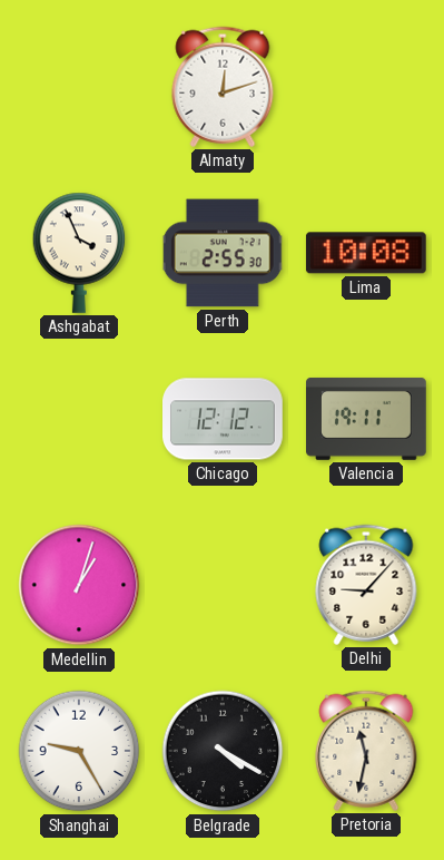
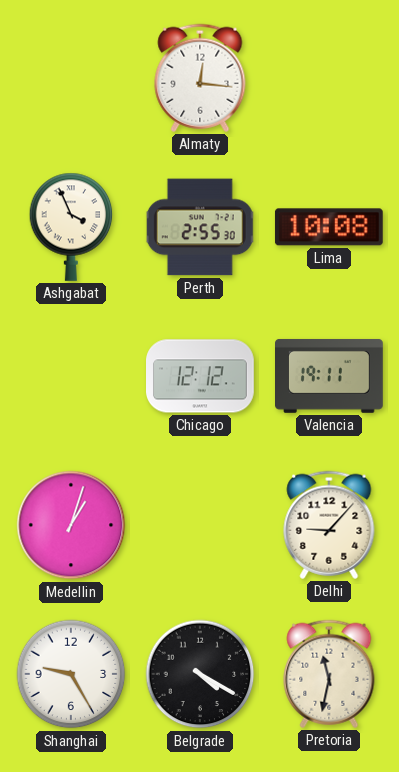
Almaty: 12:12 -> 12:16 (200, 78)
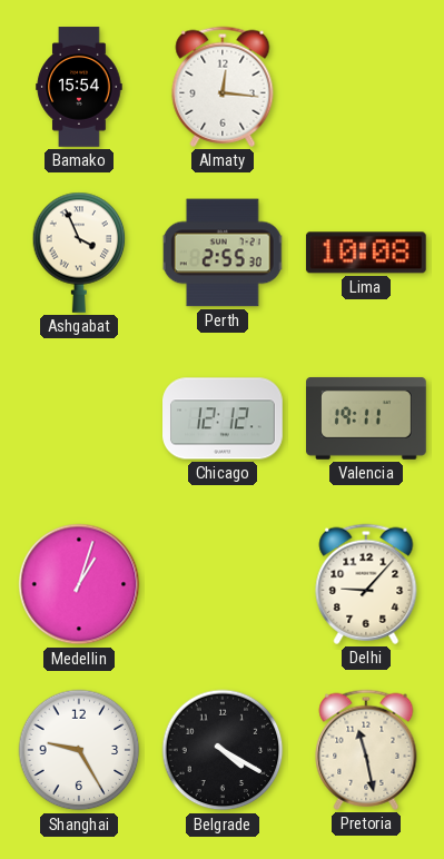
Bamako: none -> 15:54 (79, 87)
Pretoria: 11:32 -> 11:28 (366, 750)
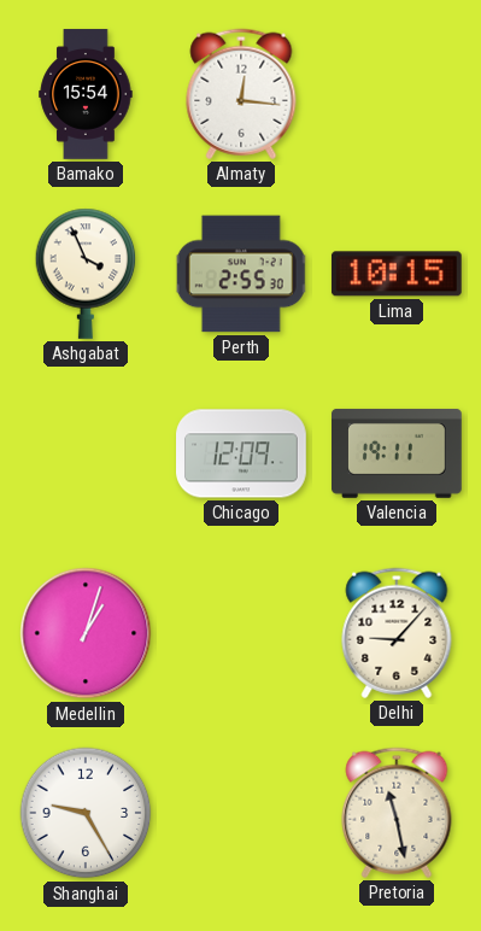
Lima: 10:08 -> 10:15 (397, 274)
Chicago: 12:12 -> 12:09 (242, 453)
Belgrade: 4:20 -> none (223, 750)
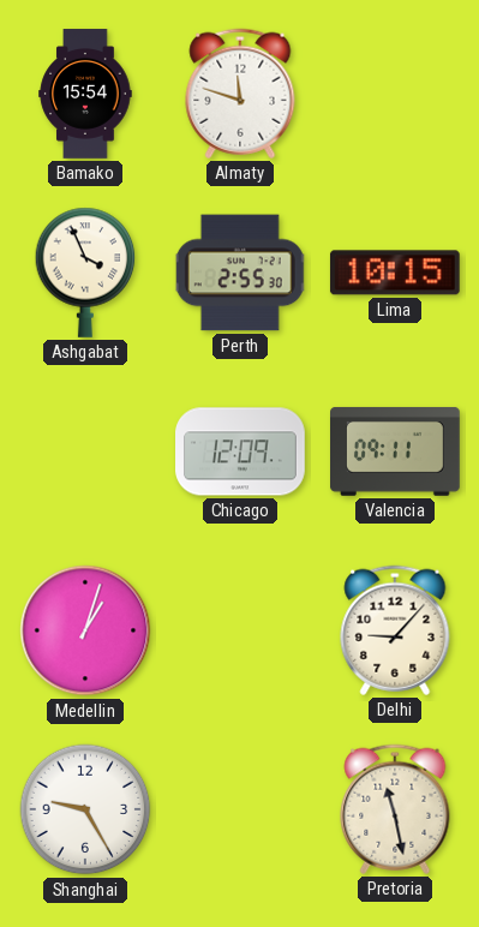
Almaty: 12:16 -> 11:48 (240, 94)
Valencia: 19:11 -> 09:11 (396, 451)
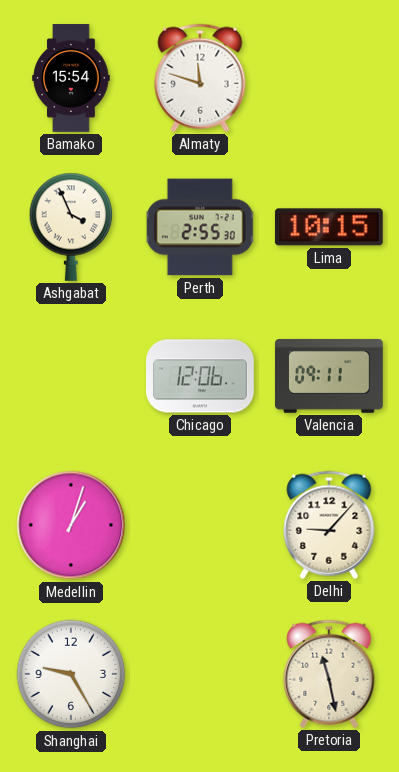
Chicago: 12:09 -> 12:06 (201, 376)
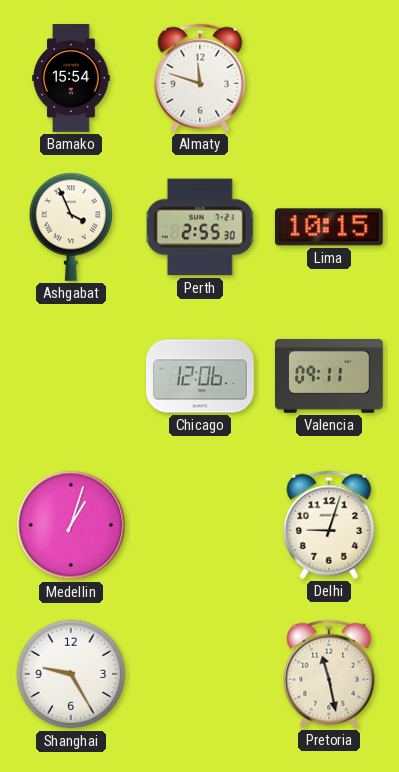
Delhi: 9:07 -> 9:03 (329, 525)
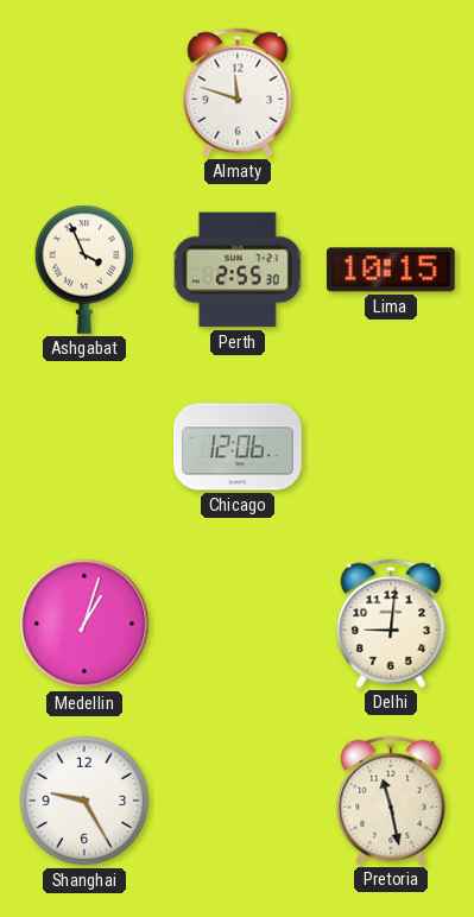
Bamako: 15:54 -> none (71, 78)
Valencia: 09:11 -> none (330, 376)
Delhi: 9:03 -> 9:01 (391, 624)
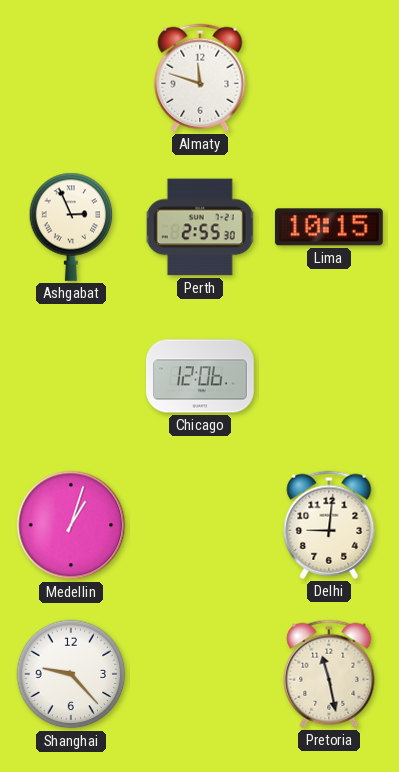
Ashgabat: 3:56 -> 2:56 (71, 227)
Shanghai: 9:25 -> 9:23 (71, 674)
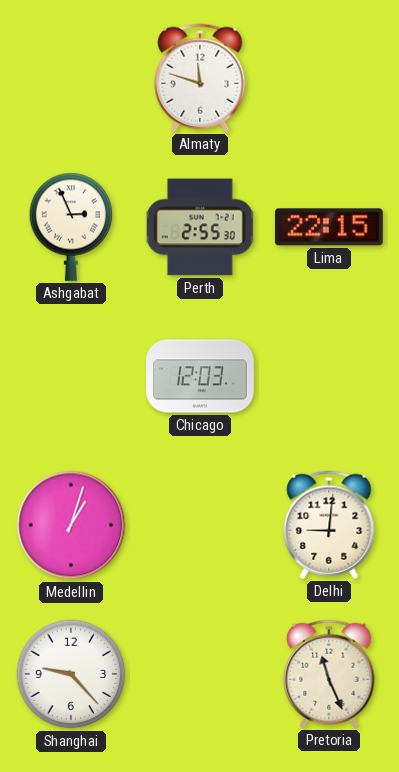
Lima: 10:15 -> 22:15 (329, 227)
Chicago: 12:06 -> 12:03 (201, 376)
Pretoria: 11:28 -> 11:26 (329, 674)
